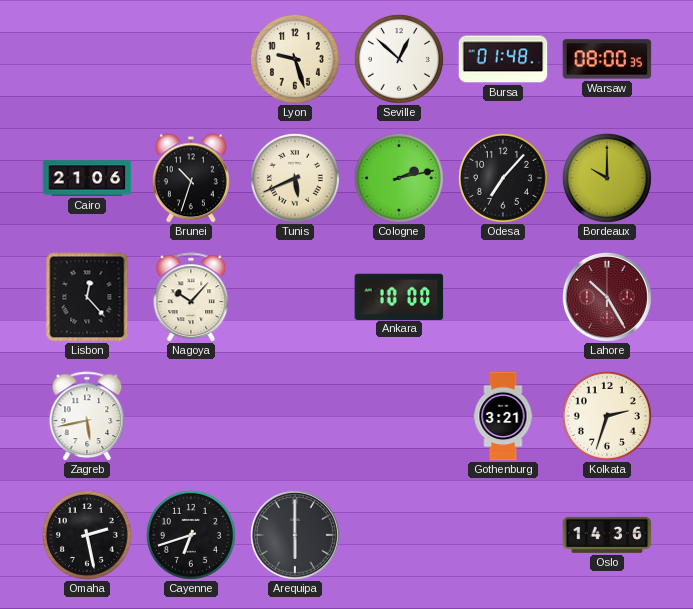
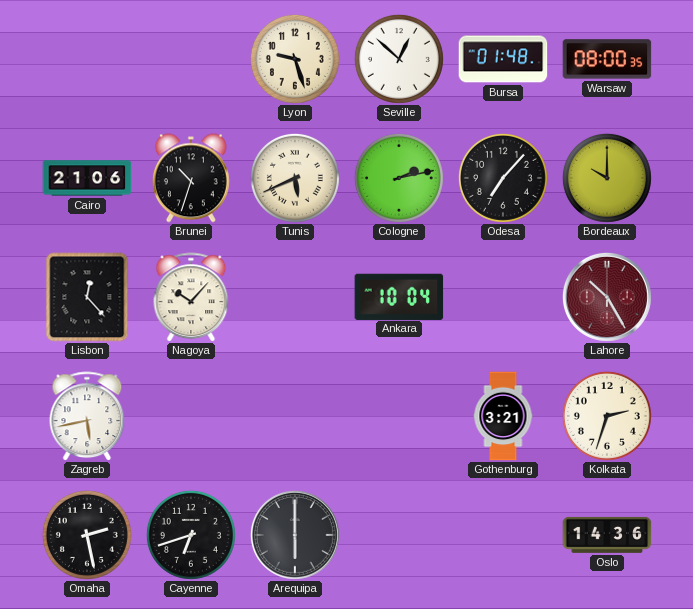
Ankara: 10:00 -> 10:04 (399, 296)
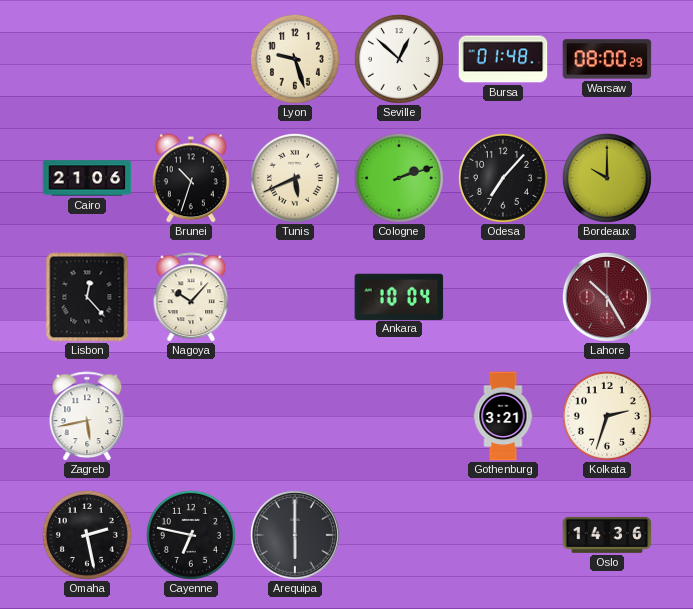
Warsaw: 08:00:35 -> 08:00:29 (607, 59)
Cologne: 2:13 -> 2:12 (399, 178)
Cayenne: 6:42 -> 6:47 (191, 535)
